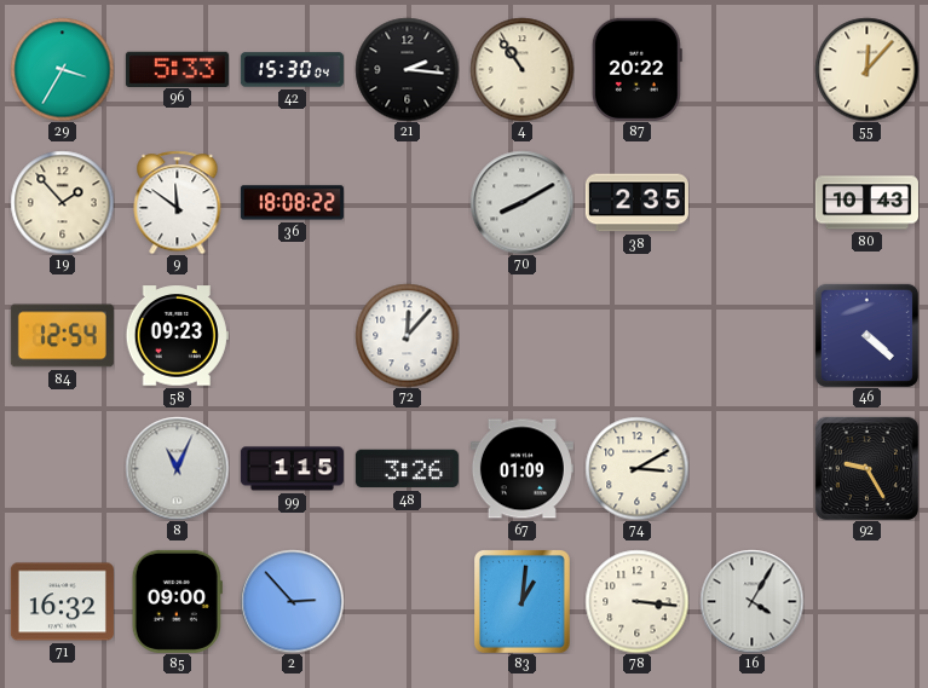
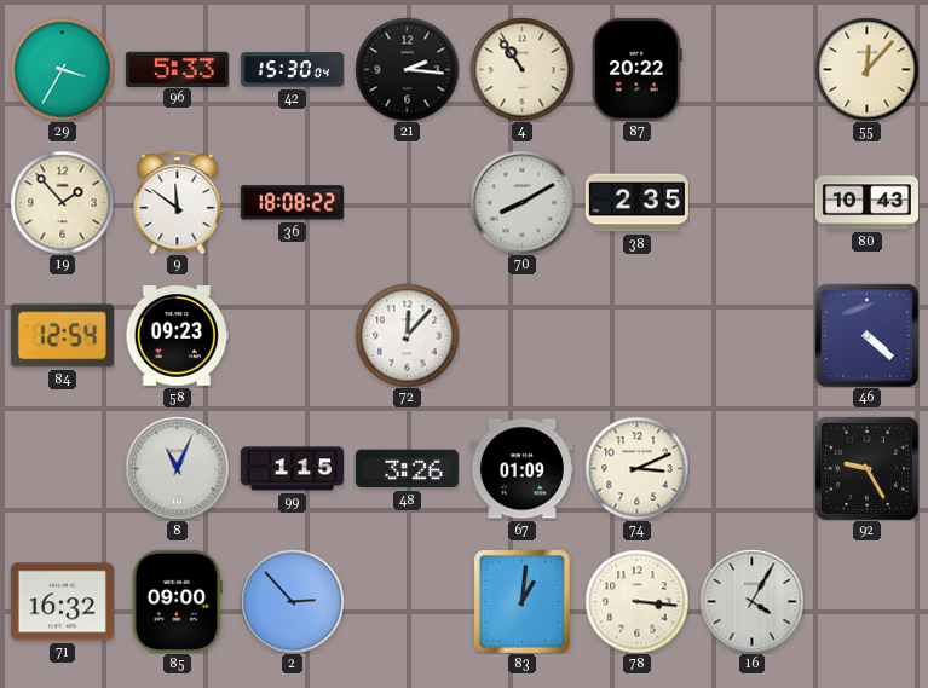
74: 3:10 -> 3:11 (636, 468)
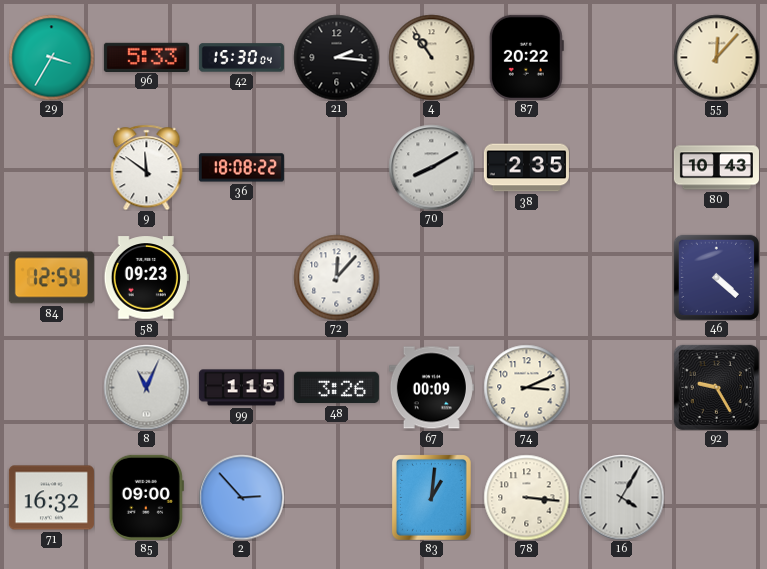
19: 1:53 -> none (62, 202)
67: 01:09 -> 00:09 (431, 388)
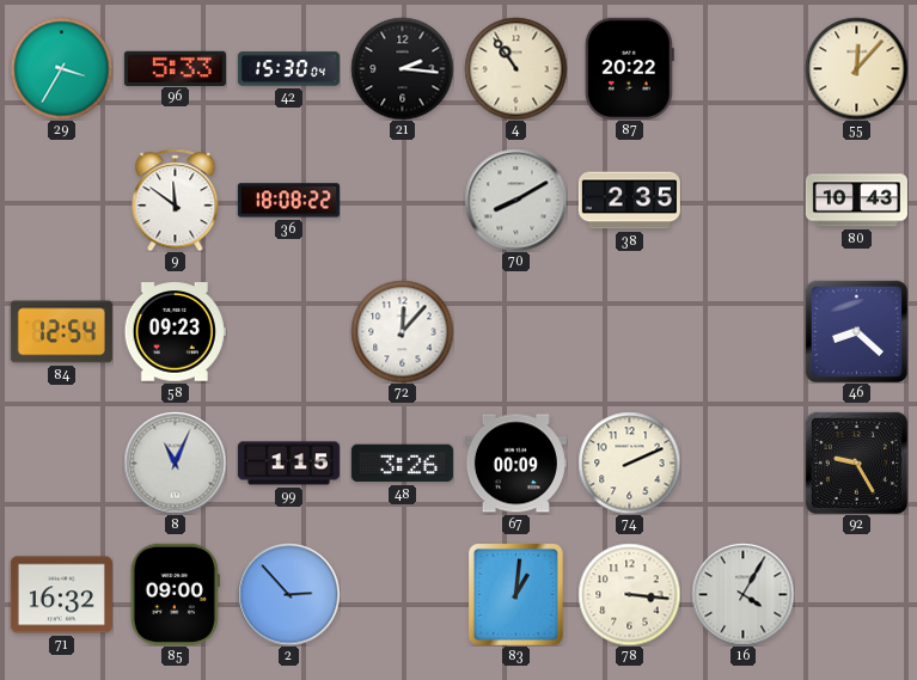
46: 4:22 -> 8:22 (856, 331)
74: 3:11 -> 2:11 (629, 462)
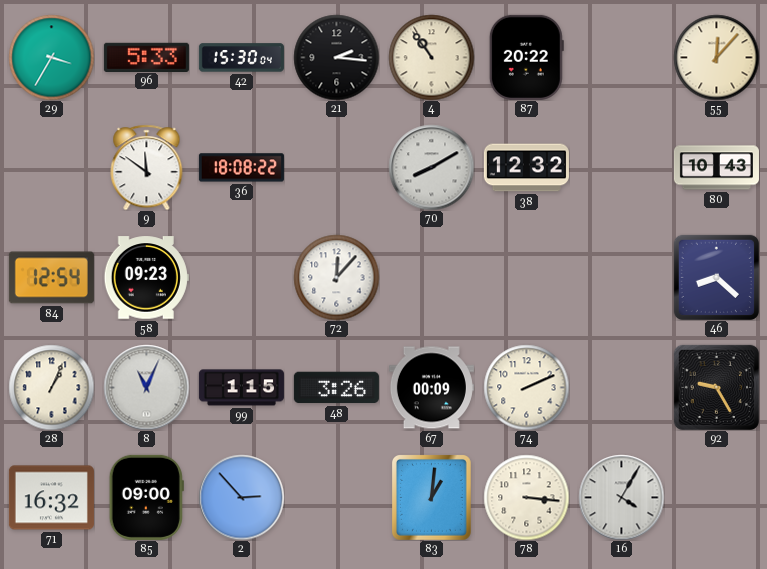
38: 2:35 -> 12:32 (526, 168)
28: none -> 1:04 (51, 387)
